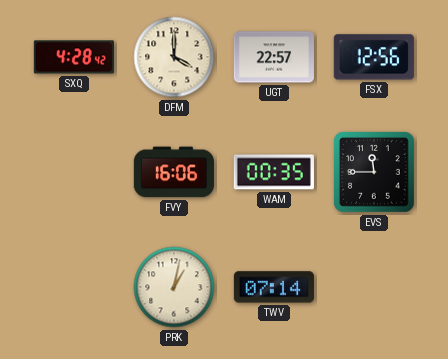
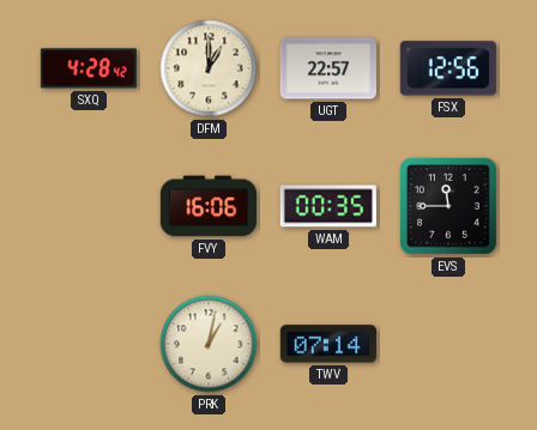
DFM: 4:00 -> 1:00 (209, 68)
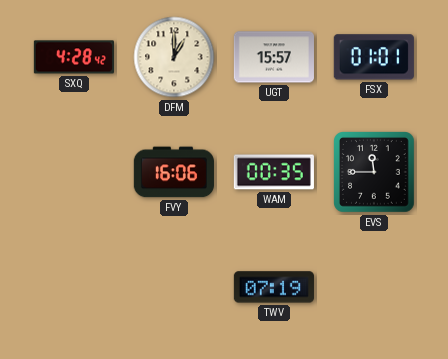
UGT: 22:57 -> 15:57 (274, 57)
FSX: 12:56 -> 01:01 (374, 57)
PRK: 1:02 -> none (209, 344)
TWV: 07:14 -> 07:19 (274, 287)
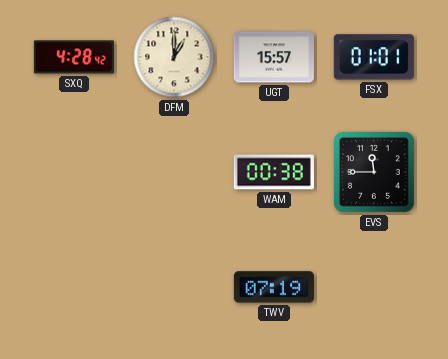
FVY: 16:06 -> none (174, 172)
WAM: 00:35 -> 00:38 (274, 172)
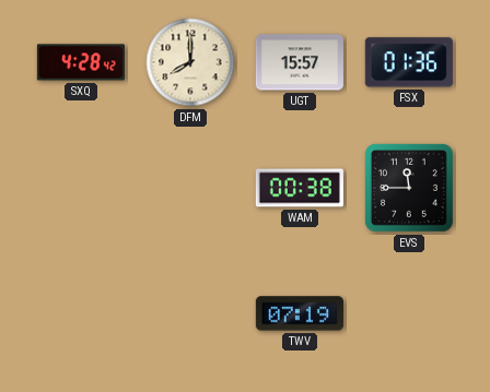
DFM: 1:00 -> 8:00 (190, 62)
FSX: 01:01 -> 01:36 (409, 62)
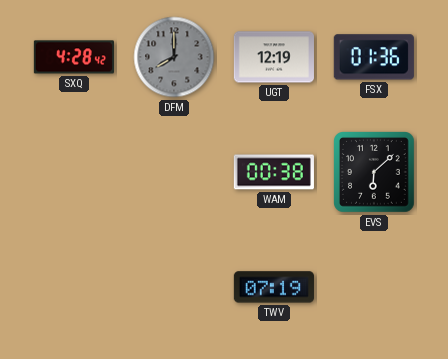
DFM dial: cream -> grey (174, 57)
UGT: 15:57 -> 12:19 (274, 57)
EVS: 11:45 -> 6:08 (375, 173)
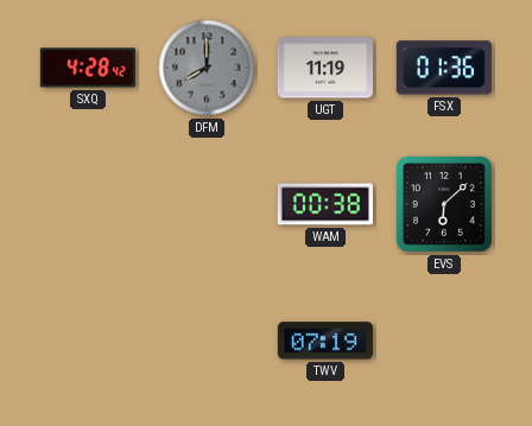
UGT: 12:19 -> 11:19 (325, 68)
